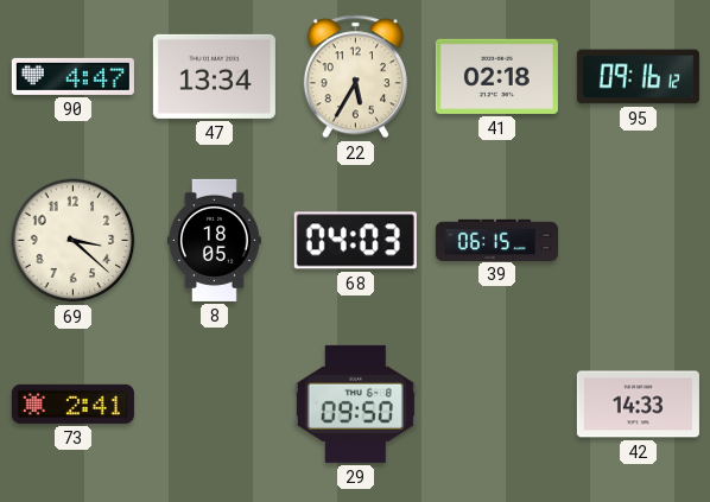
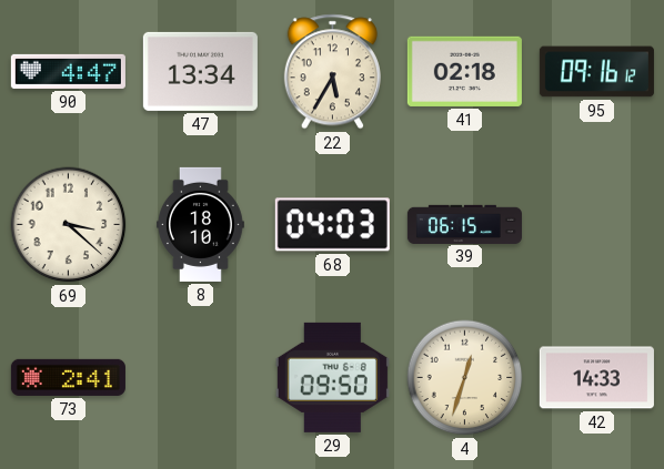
8: 18:05 -> 18:10 (200, 224)
4: none -> 12:33 (465, 378)
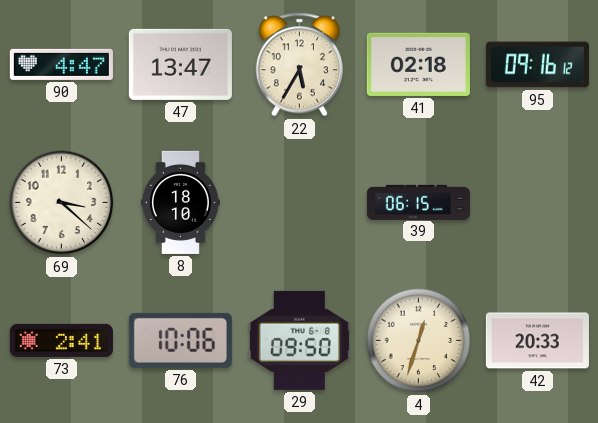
47: 13:34 -> 13:47 (180, 64)
68: 04:03 -> none (332, 225)
76: none -> 10:06 (180, 340)
42: 14:33 -> 20:33 (537, 341)
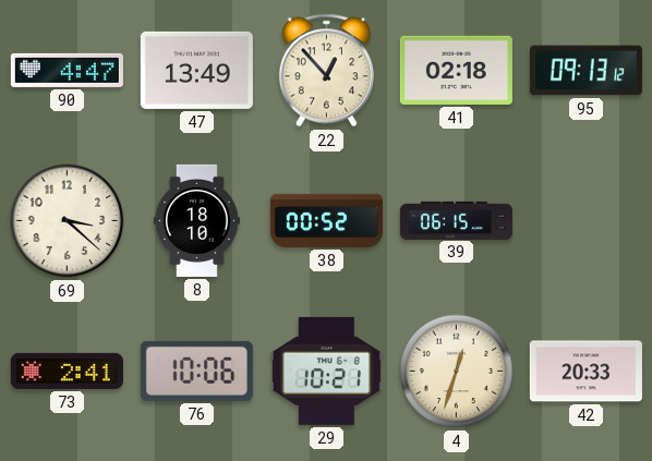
47: 13:47 -> 13:49 (196, 70)
22: 5:35 -> 12:53 (326, 71)
95: 09:16 -> 09:13 (585, 71)
38: none -> 00:52 (326, 220)
29: 09:50 -> 10:21 (326, 371)
